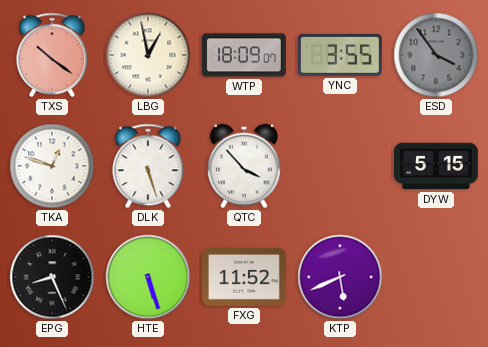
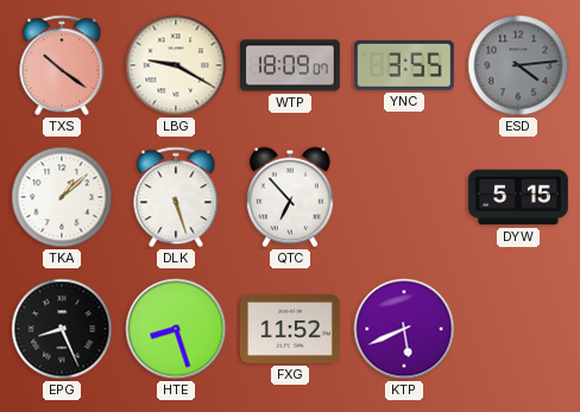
LBG: 12:58 -> 9:20 (176, 65)
ESD: 3:54 -> 4:14 (518, 65)
TKA: 12:48 -> 1:08 (62, 197)
QTC: 3:53 -> 6:53 (290, 197)
HTE: 5:27 -> 8:27 (176, 329)
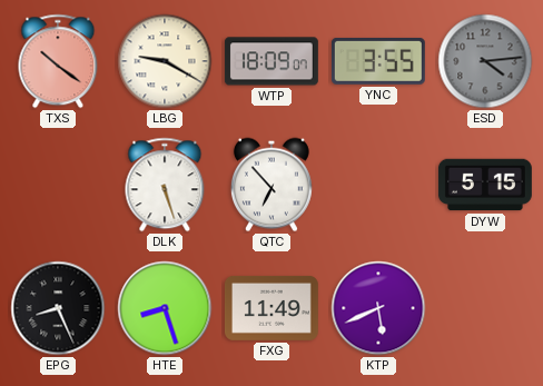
TKA: 1:08 -> none (62, 197)
FXG: 11:52 -> 11:49 (271, 308)
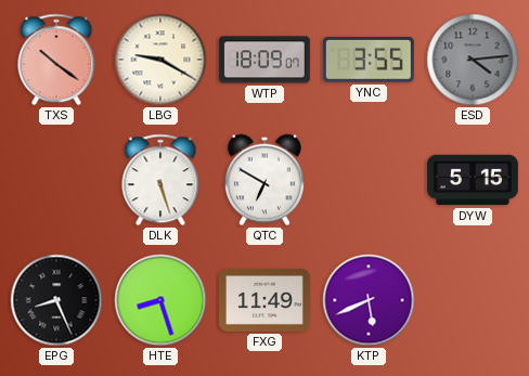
QTC: 6:53 -> 6:50 (264, 180)
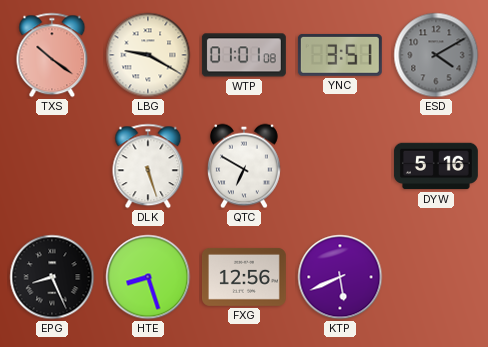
WTP: 18:09 -> 01:01 (244, 55)
YNC: 3:55 -> 3:51 (340, 55)
ESD: 4:14 -> 4:10 (436, 55)
DYW: 5:15 -> 5:16 (436, 166)
FXG: 11:49 -> 12:56 (244, 277)
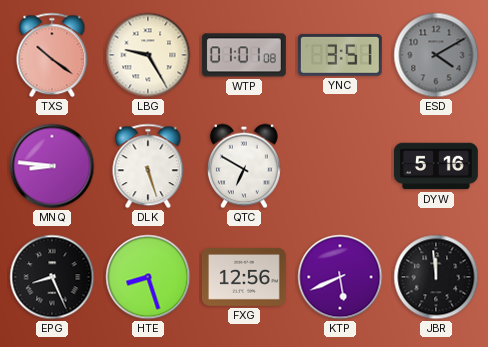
LBG: 9:20 -> 9:25 (148, 55)
MNQ: none -> 8:46 (52, 166)
JBR: none -> 11:59 (436, 277)
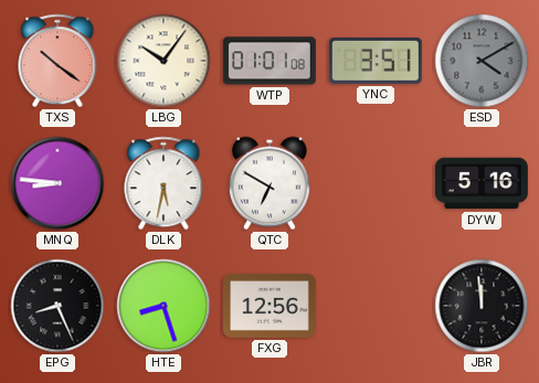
LBG: 9:25 -> 10:06 (163, 61)
DLK: 5:27 -> 5:32 (163, 183)
KTP: 5:41 -> none (340, 277)
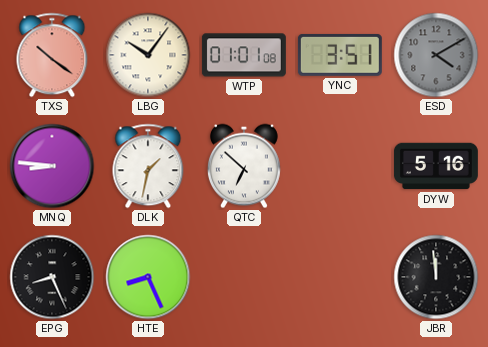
DLK: 5:32 -> 1:32 (148, 166)
QTC: 6:50 -> 6:52 (244, 166)
HTE: 8:27 -> 8:26 (148, 277)
FXG: 12:56 -> none (269, 306)
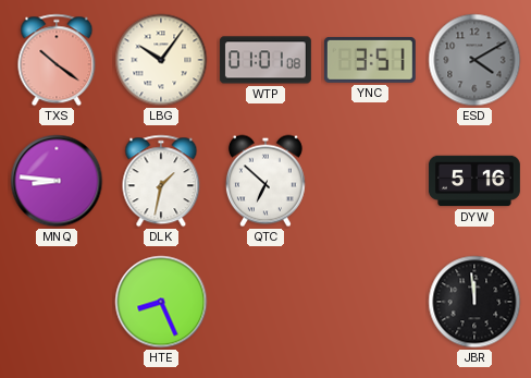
EPG: 8:26 -> none (52, 277)
